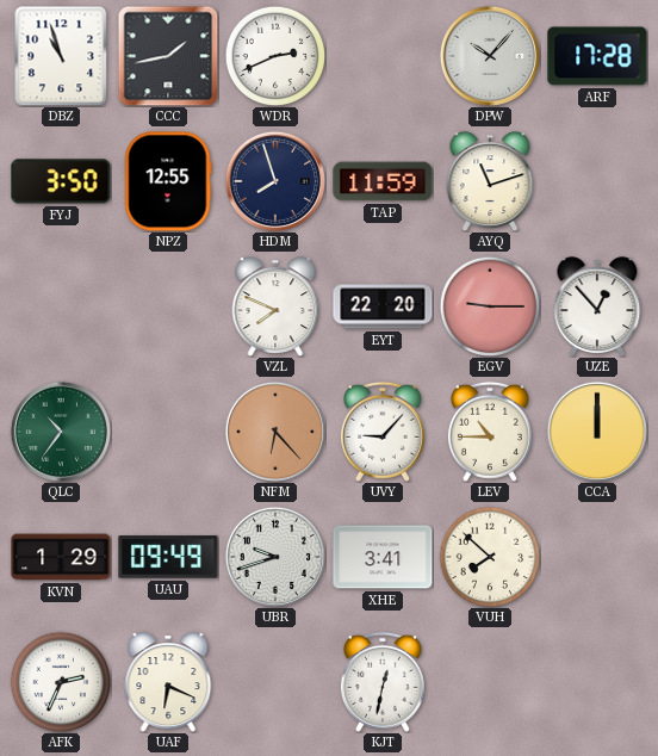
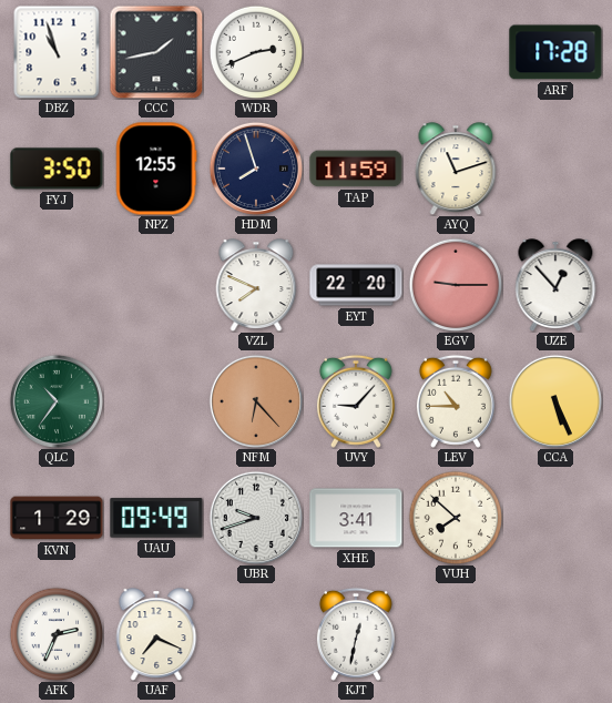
DPW: 10:07 -> none (489, 55)
CCA: 12:00 -> 5:26 (554, 400)
UAF: 6:19 -> 7:19 (156, 634)
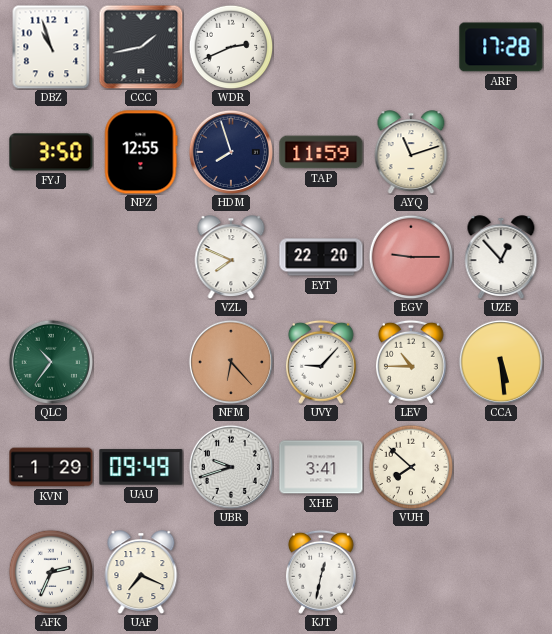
CCA: 5:26 -> 5:29 (500, 361)
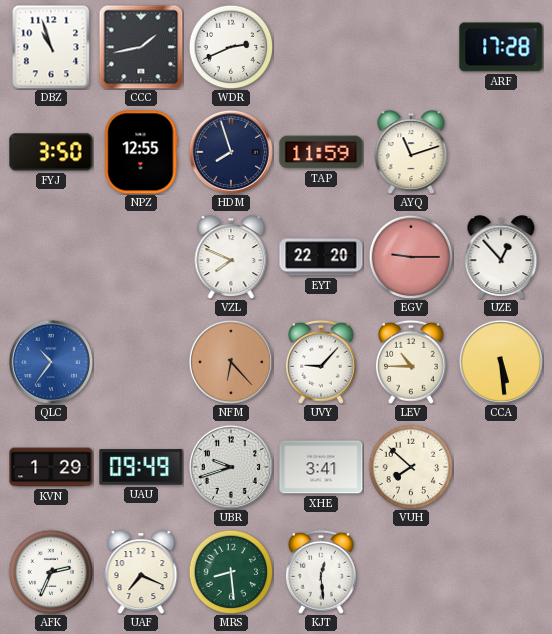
QLC dial: green -> blue (50, 361)
MRS: none -> 8:29 (231, 572)
KJT: 12:32 -> 12:29 (321, 572)
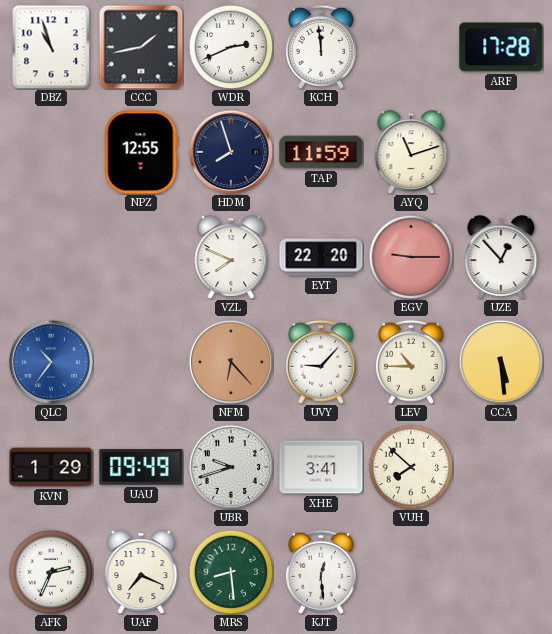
KCH: none -> 11:59 (321, 47)
FYJ: 3:50 -> none (51, 152)
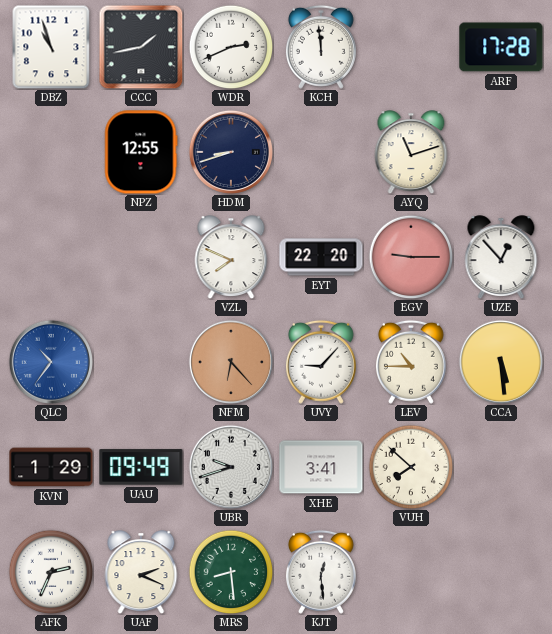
HDM: 7:57 -> 8:42 (230, 151)
TAP: 11:59 -> none (321, 152)
UAF: 7:19 -> 2:19 (141, 572)
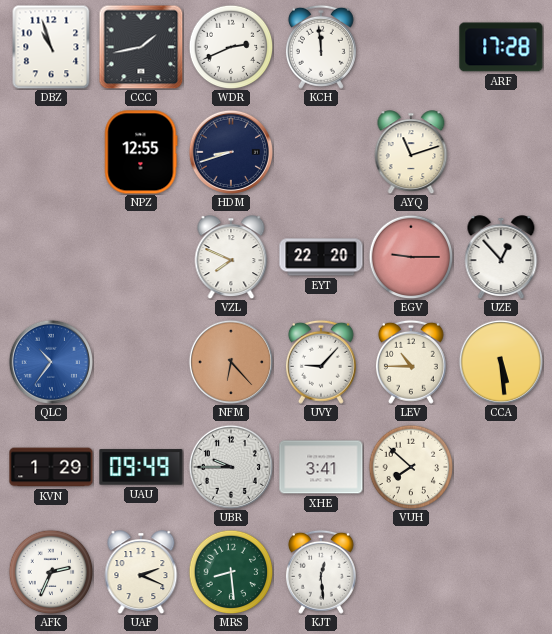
UBR: 9:42 -> 9:45 (230, 466)
